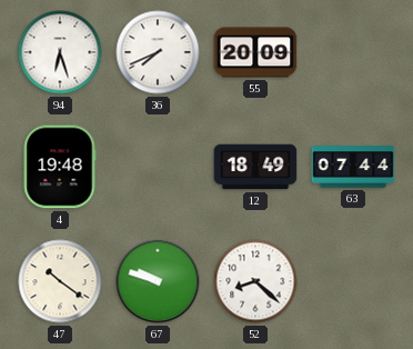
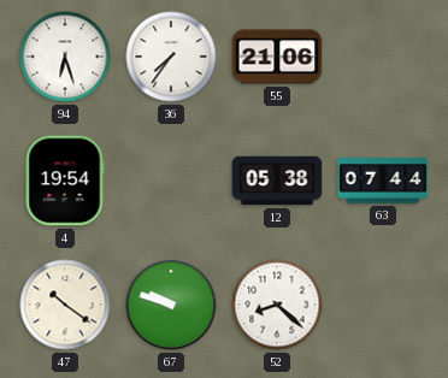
36: 7:41 -> 7:36 (171, 57)
55: 20:09 -> 21:06 (277, 57)
4: 19:48 -> 19:54 (65, 181)
12: 18:49 -> 05:38 (277, 181)
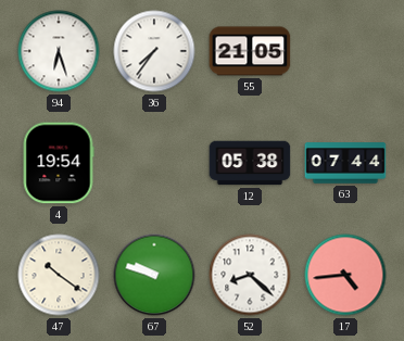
55: 21:06 -> 21:05 (250, 51)
17: none -> 4:44 (345, 275)
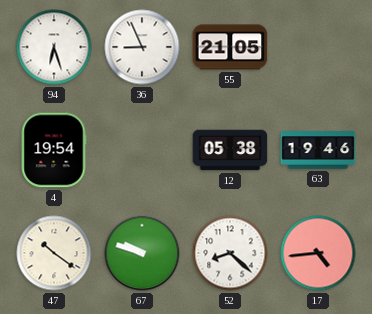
36: 7:36 -> 8:56 (142, 47)
63: 07:44 -> 19:46 (318, 150)
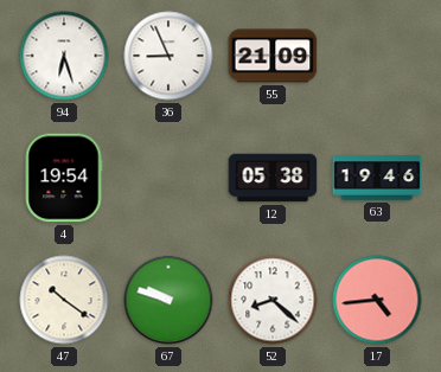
55: 21:05 -> 21:09 (273, 56)
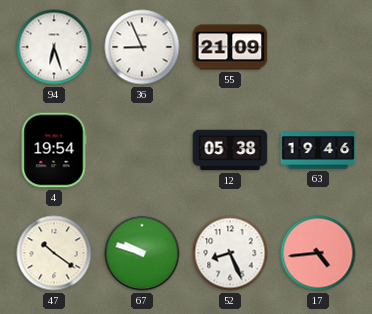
52: 8:22 -> 8:26 (230, 253)
